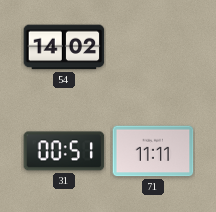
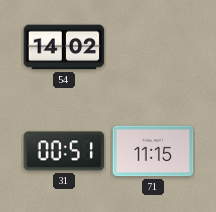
71: 11:11 -> 11:15 (153, 151)
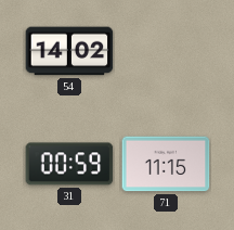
31: 00:51 -> 00:59 (69, 164)
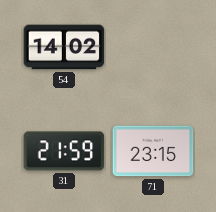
31: 00:59 -> 21:59 (64, 151)
71: 11:15 -> 23:15 (153, 151)
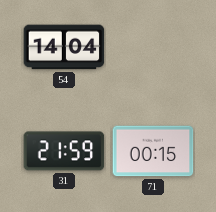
54: 14:02 -> 14:04 (64, 47)
71: 23:15 -> 00:15 (153, 151)
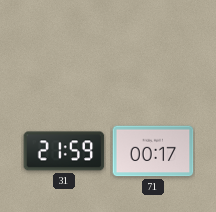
54: 14:04 -> none (64, 47)
71: 00:15 -> 00:17 (153, 151)
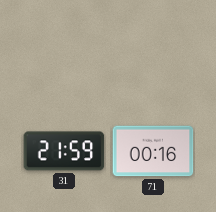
71: 00:17 -> 00:16 (153, 151)
